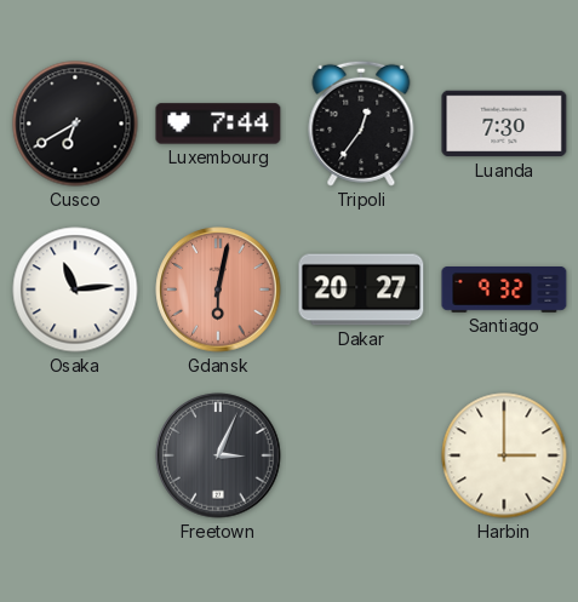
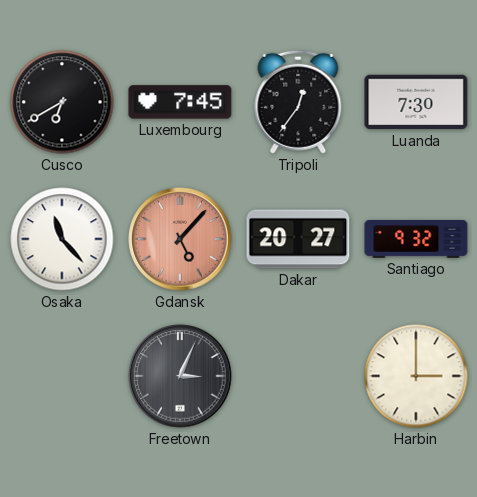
Luxembourg: 7:44 -> 7:45 (180, 102)
Osaka: 11:14 -> 11:23 (62, 239)
Gdansk: 6:02 -> 5:07 (180, 239)
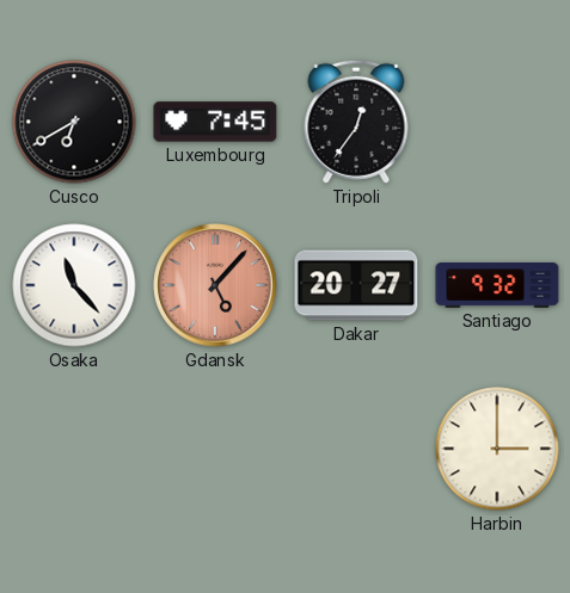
Luanda: 7:30 -> none (416, 102)
Freetown: 3:04 -> none (180, 376)
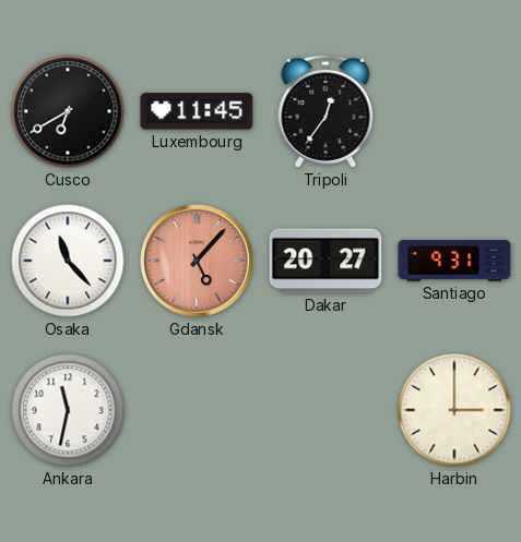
Luxembourg: 7:45 -> 11:45 (197, 111)
Santiago: 9:32 -> 9:31 (454, 262)
Ankara: none -> 11:32 (68, 410)
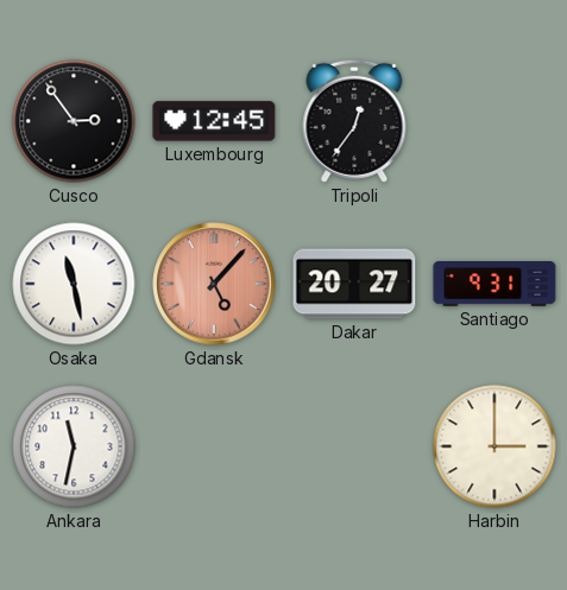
Cusco: 6:40 -> 2:54 (74, 121)
Luxembourg: 11:45 -> 12:45 (214, 121)
Osaka: 11:23 -> 11:28 (74, 284)
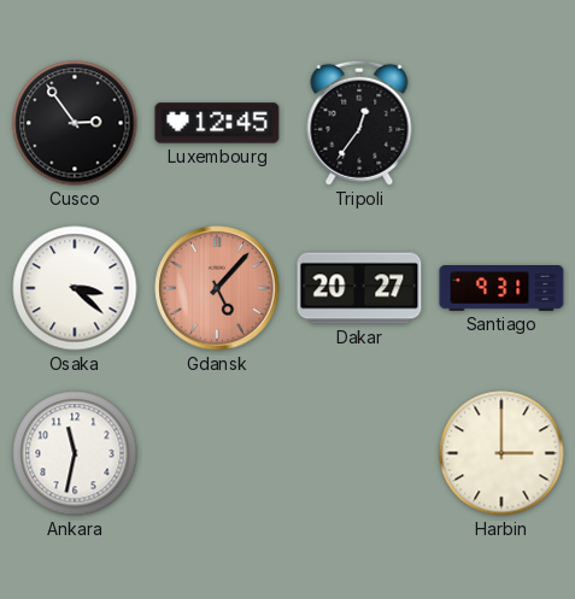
Osaka: 11:28 -> 3:22 (75, 288)
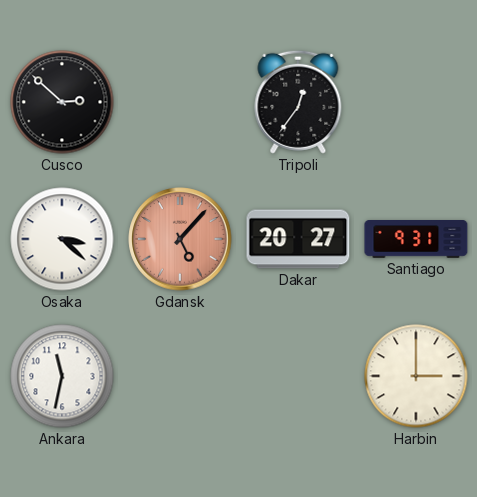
Cusco: 2:54 -> 2:52 (62, 102)
Luxembourg: 12:45 -> none (217, 123)
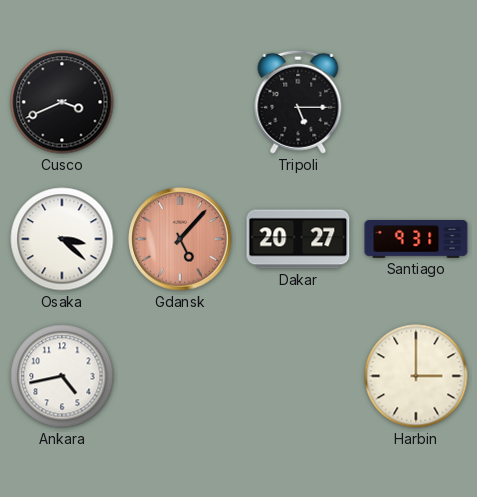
Cusco: 2:52 -> 3:41 (62, 102)
Tripoli: 12:36 -> 5:15 (298, 102)
Ankara: 11:32 -> 4:43 (62, 376)
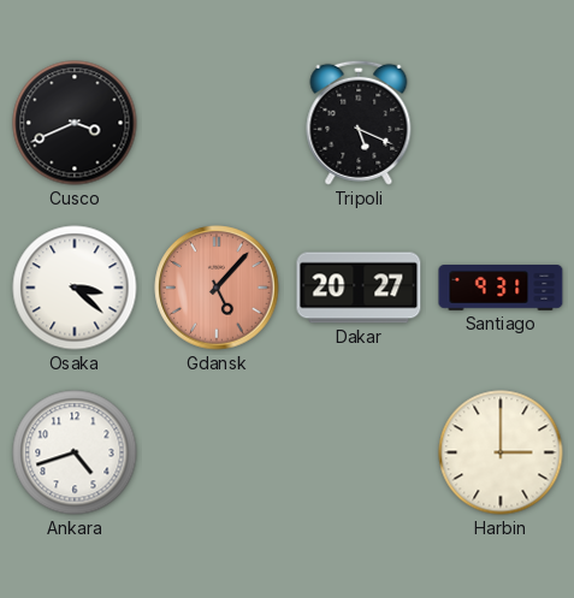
Tripoli: 5:15 -> 5:19 (359, 123)
Ankara: 4:43 -> 4:42 (75, 452)
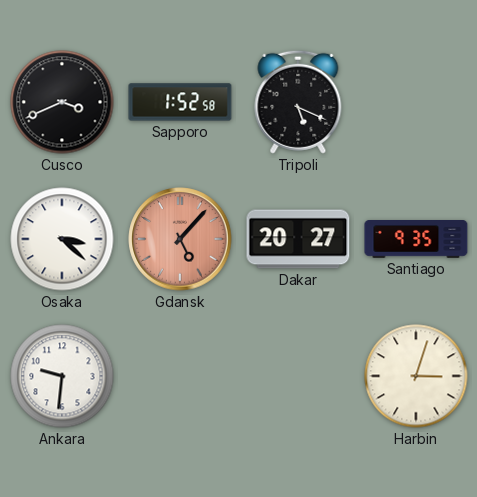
Sapporo: none -> 1:52 (180, 102)
Santiago: 9:31 -> 9:35 (416, 240)
Ankara: 4:42 -> 9:31 (62, 376)
Harbin: 3:00 -> 3:03 (416, 376)
